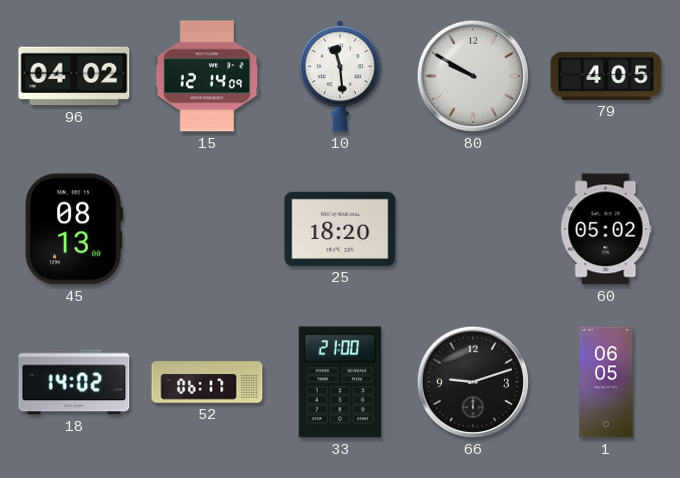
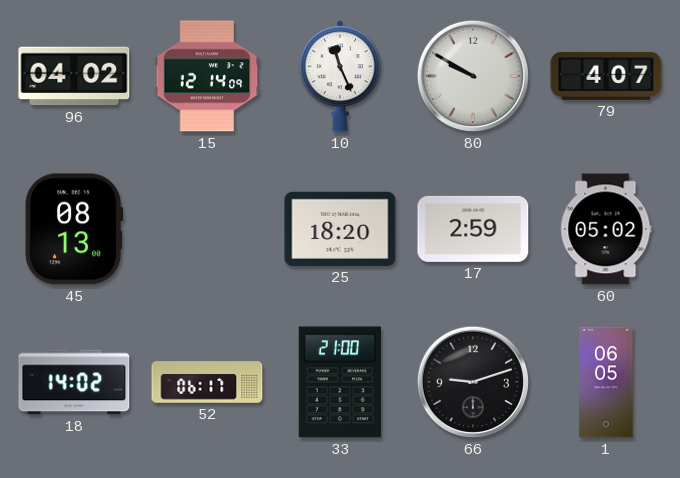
10: 11:29 -> 11:26 (340, 76)
79: 4:05 -> 4:07 (606, 76)
17: none -> 2:59 (473, 229)
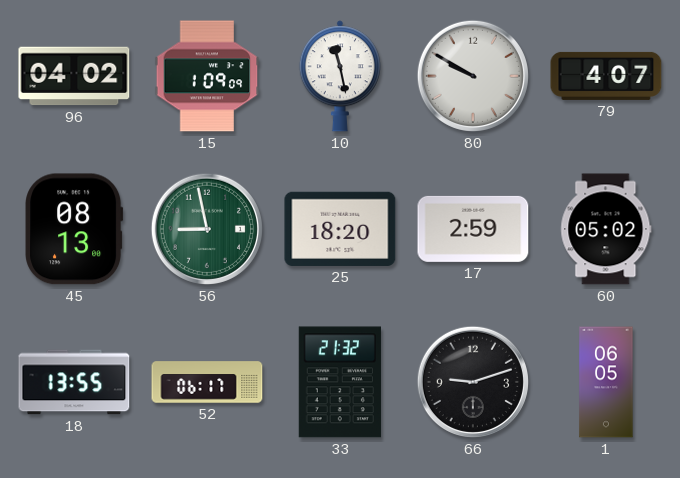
15: 12:14 -> 1:09 (207, 76)
10: 11:26 -> 11:28 (340, 76)
56: none -> 8:58 (207, 229)
18: 14:02 -> 13:55 (74, 382)
33: 21:00 -> 21:32 (340, 382)
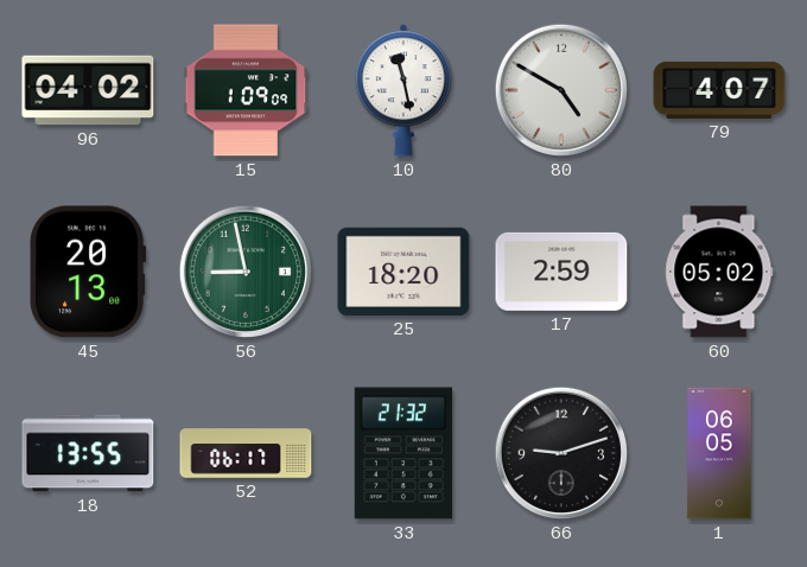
80: 9:50 -> 4:50 (561, 90)
45: 08:13 -> 20:13 (88, 272)
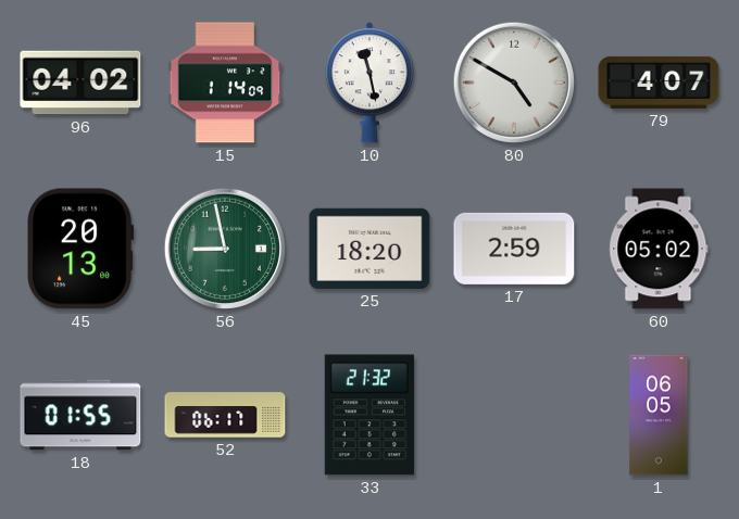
15: 1:09 -> 1:14 (225, 83)
18: 13:55 -> 01:55 (80, 415)
66: 9:12 -> none (561, 453)
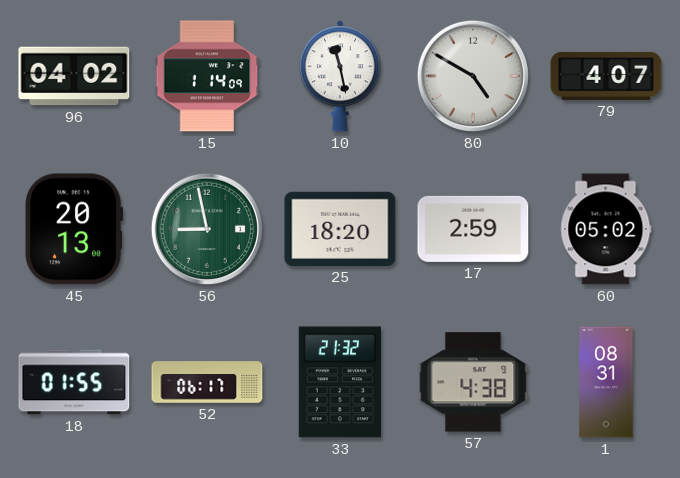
57: none -> 4:38 (473, 382)
1: 06:05 -> 08:31 (606, 382)
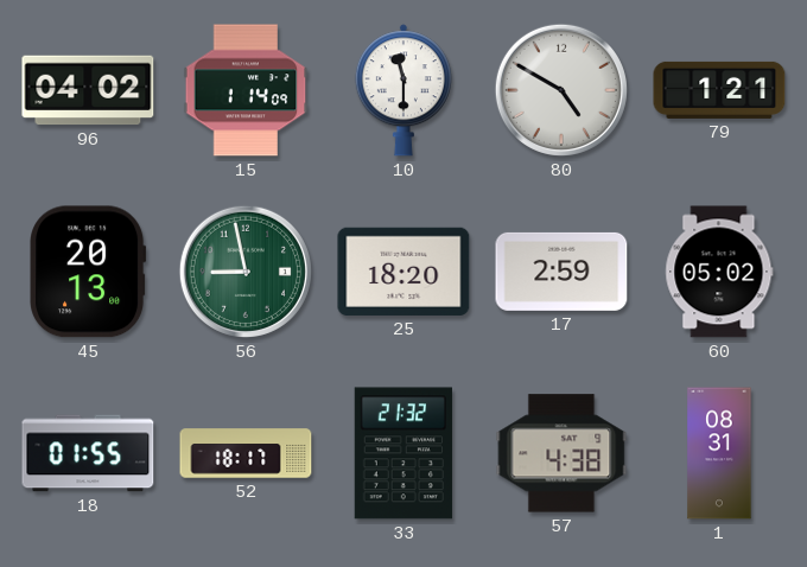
10: 11:28 -> 11:30 (403, 90)
79: 4:07 -> 1:21 (719, 90)
52: 06:17 -> 18:17 (246, 453)
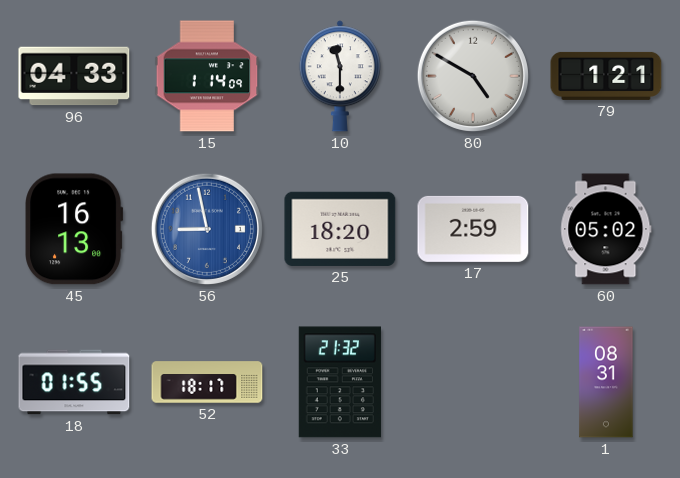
96: 04:02 -> 04:33 (74, 76)
45: 20:13 -> 16:13 (74, 229)
56 dial: green -> blue (207, 229)
57: 4:38 -> none (561, 453)
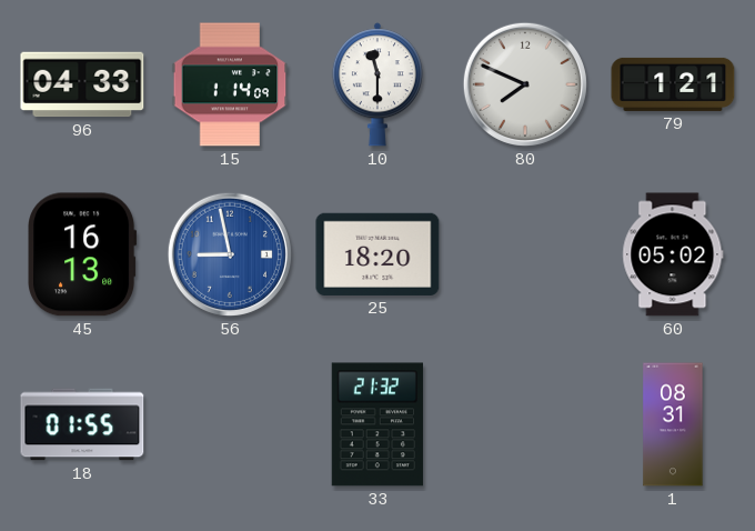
80: 4:50 -> 7:49 (525, 84)
17: 2:59 -> none (473, 229)
52: 18:17 -> none (207, 382)
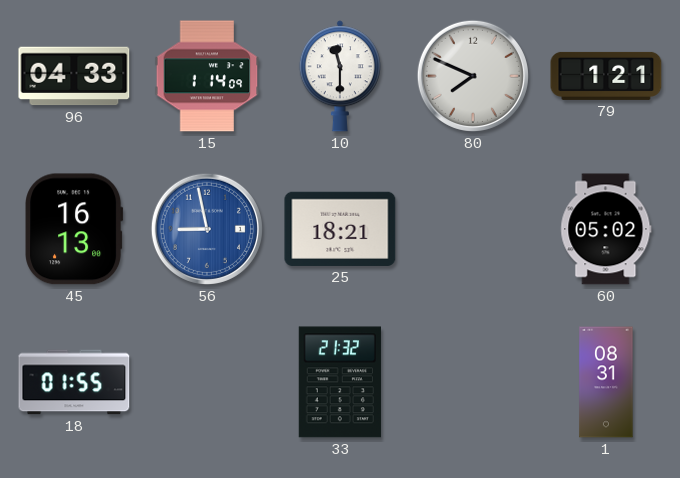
25: 18:20 -> 18:21 (340, 229)
